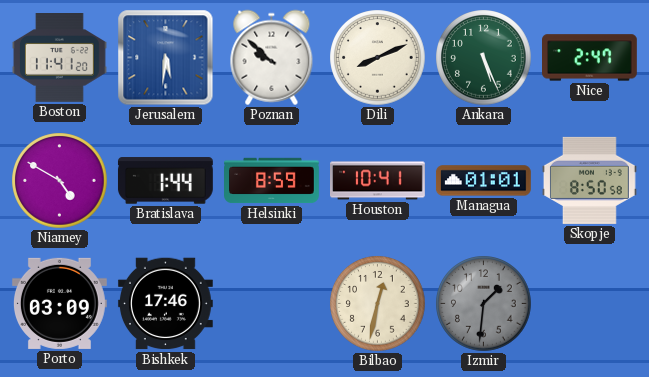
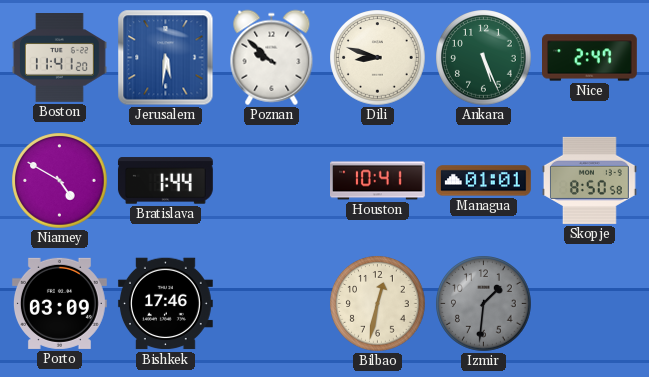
Dili: 8:11 -> 8:48 (378, 58)
Helsinki: 8:59 -> none (272, 181)
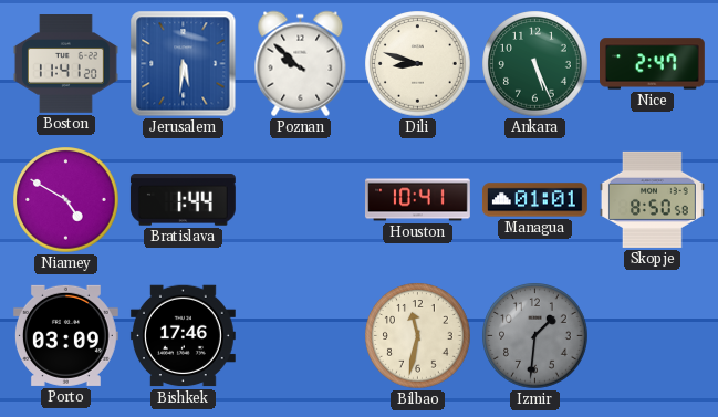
Bilbao: 12:32 -> 11:32 (418, 336)
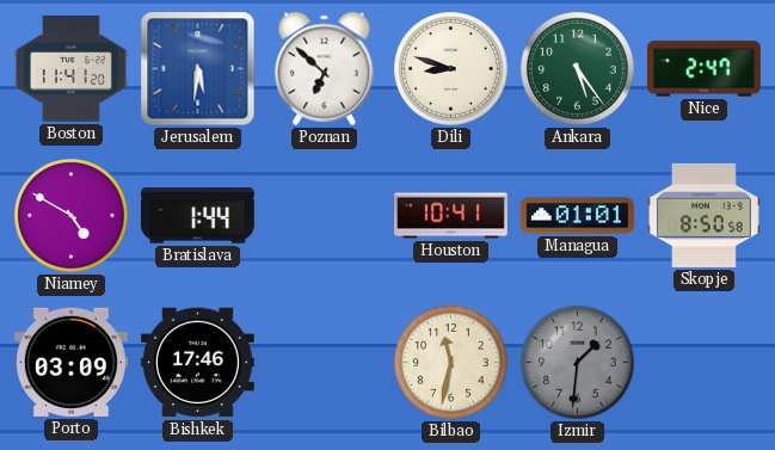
Poznan: 9:52 -> 6:52 (325, 69)
Ankara: 5:26 -> 5:24 (578, 69)
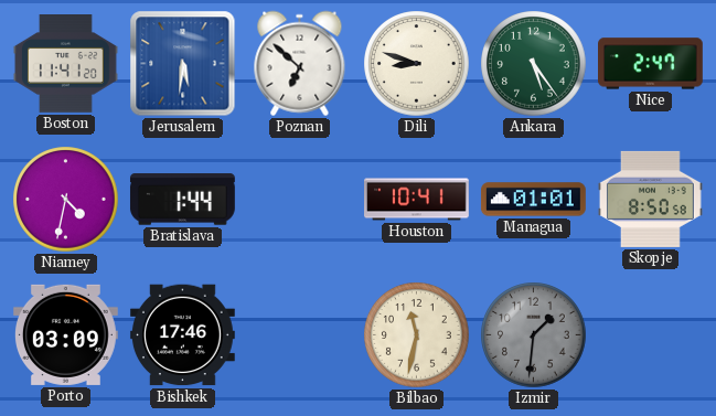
Niamey: 4:50 -> 4:32 (66, 200)
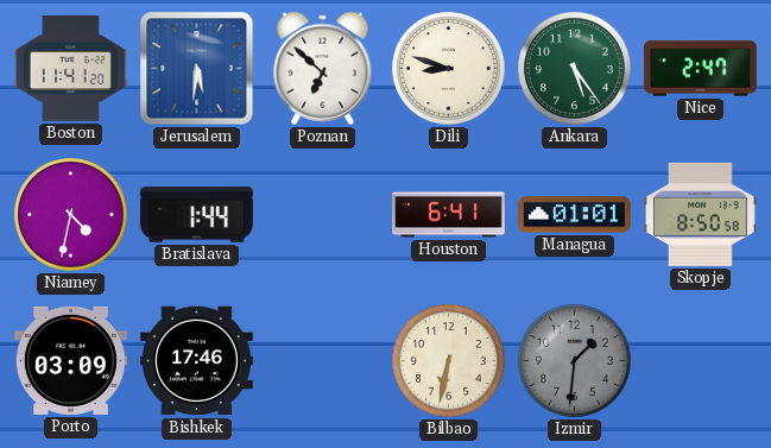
Houston: 10:41 -> 6:41 (449, 215)
Bilbao: 11:32 -> 6:32 (449, 361)
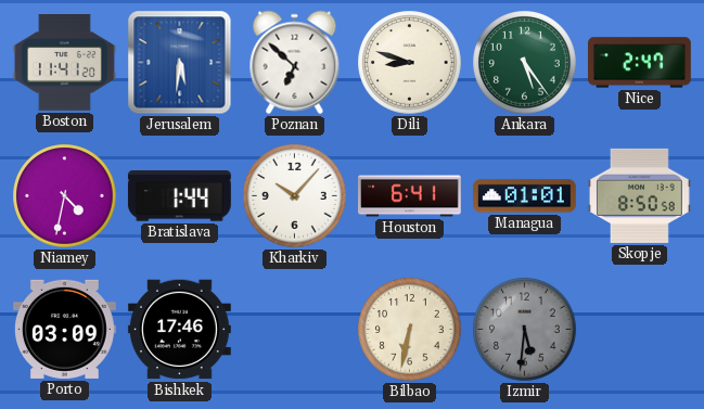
Kharkiv: none -> 10:07 (295, 196)
Izmir: 1:31 -> 5:31 (525, 330)
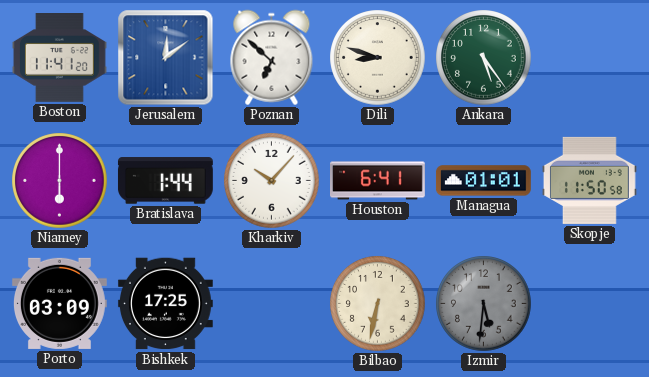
Jerusalem: 5:31 -> 12:09 (166, 58)
Nice: 2:47 -> none (640, 63)
Niamey: 4:32 -> 6:00 (60, 181)
Skopje: 8:50 -> 11:50 (589, 180)
Bishkek: 17:46 -> 17:25 (165, 304)
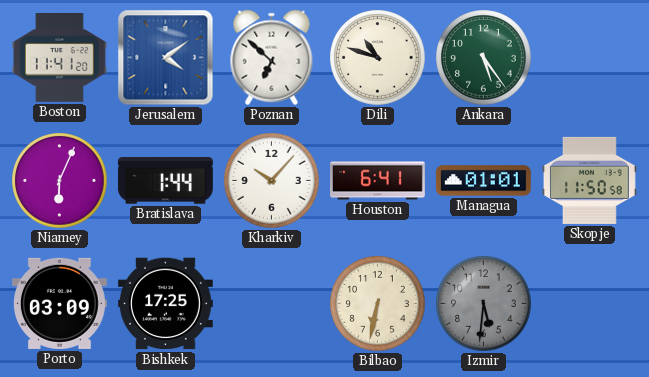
Jerusalem: 12:09 -> 4:09 (166, 58)
Dili: 8:48 -> 10:48 (378, 58)
Niamey: 6:00 -> 6:04 (60, 181)
